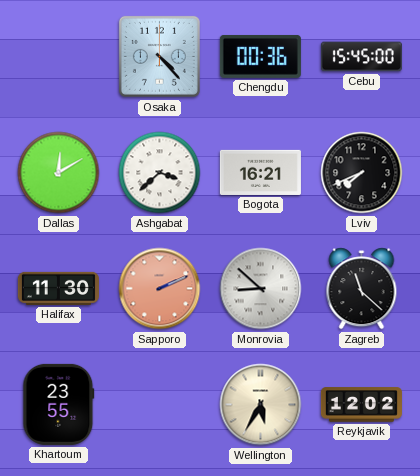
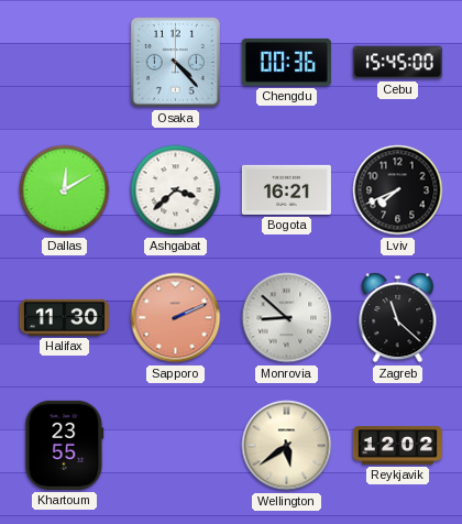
Wellington: 5:35 -> 5:39 (287, 446)
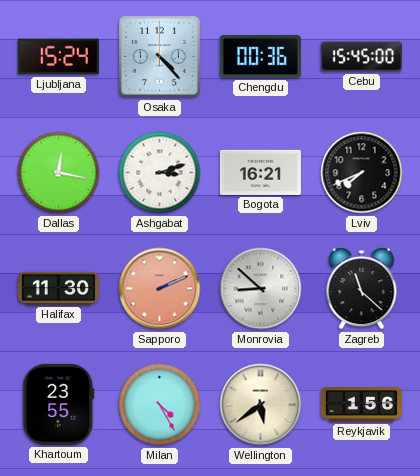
Ljubljana: none -> 15:24 (58, 57)
Dallas: 12:10 -> 12:17 (59, 173)
Ashgabat: 3:38 -> 3:12 (160, 173)
Milan: none -> 4:25 (160, 405)
Reykjavik: 12:02 -> 1:56 (361, 405)
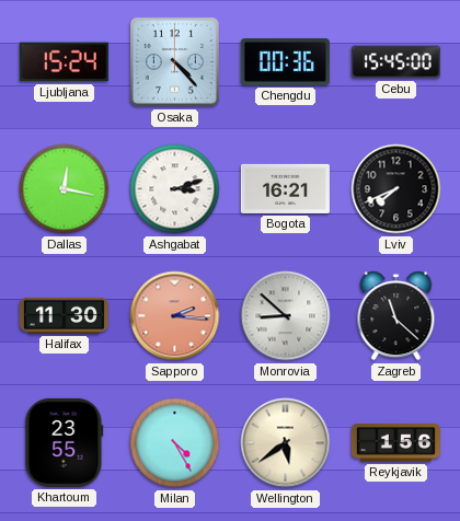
Sapporo: 2:11 -> 2:16 (175, 316)
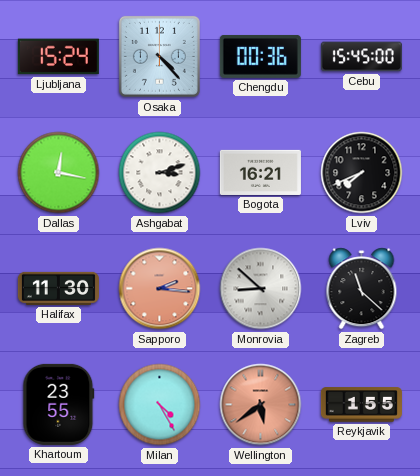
Wellington dial: cream -> salmon (261, 405)
Reykjavik: 1:56 -> 1:55 (361, 405)
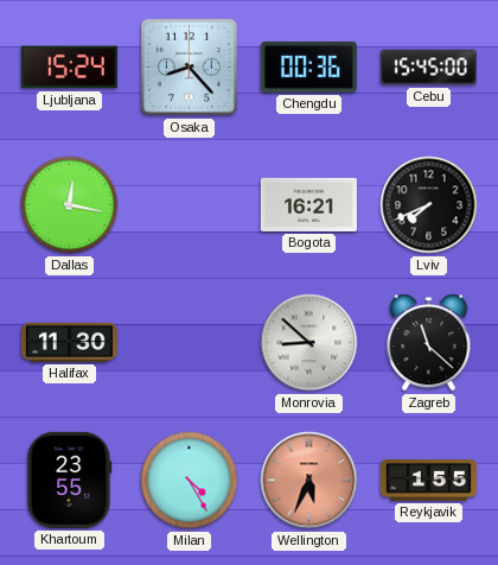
Osaka: 4:23 -> 8:23 (189, 66)
Ashgabat: 3:12 -> none (160, 173)
Sapporo: 2:16 -> none (160, 289)
Wellington: 5:39 -> 5:34 (309, 481)
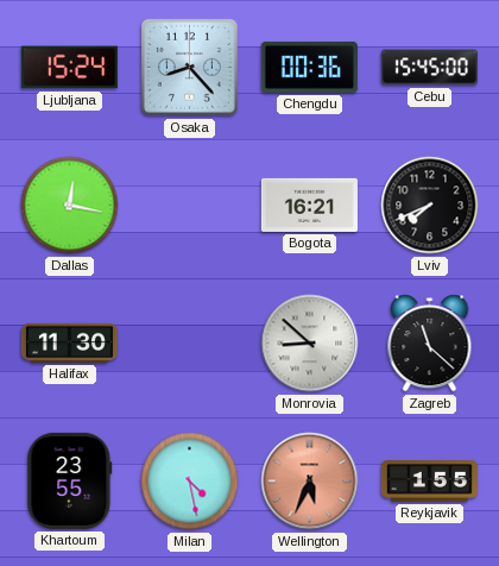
Milan: 4:25 -> 4:28 (190, 482)
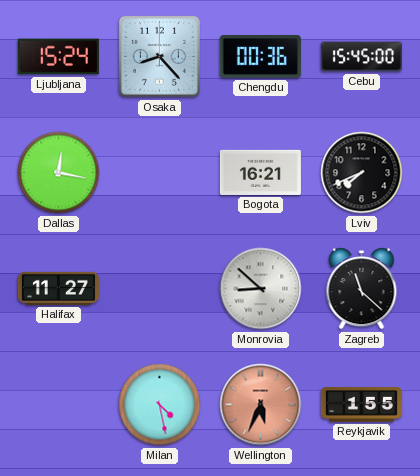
Halifax: 11:30 -> 11:27 (58, 288)
Khartoum: 23:55 -> none (70, 480)
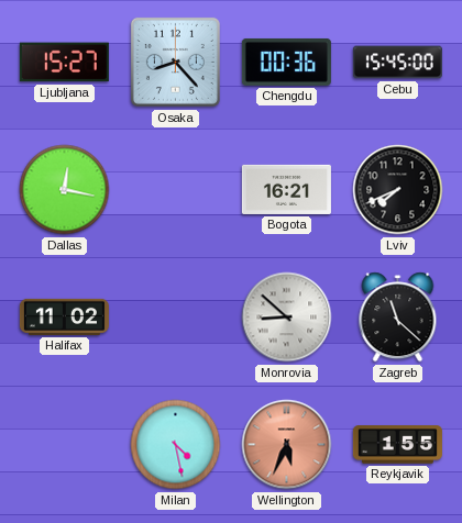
Ljubljana: 15:24 -> 15:27 (64, 63)
Halifax: 11:27 -> 11:02 (64, 316)
